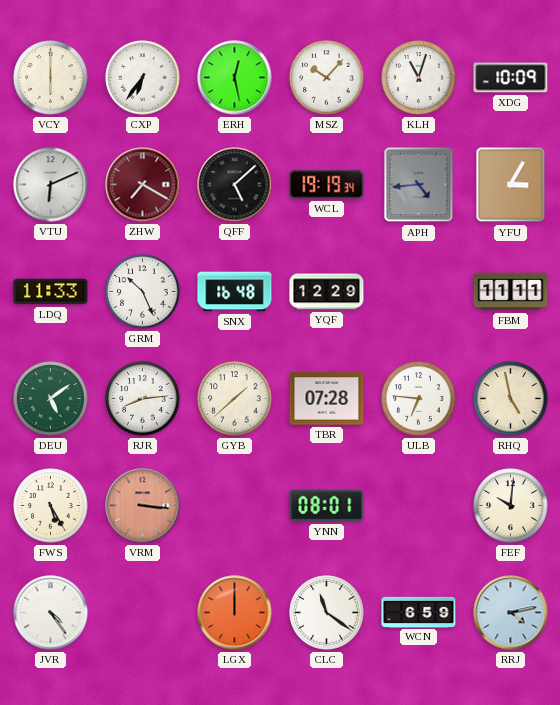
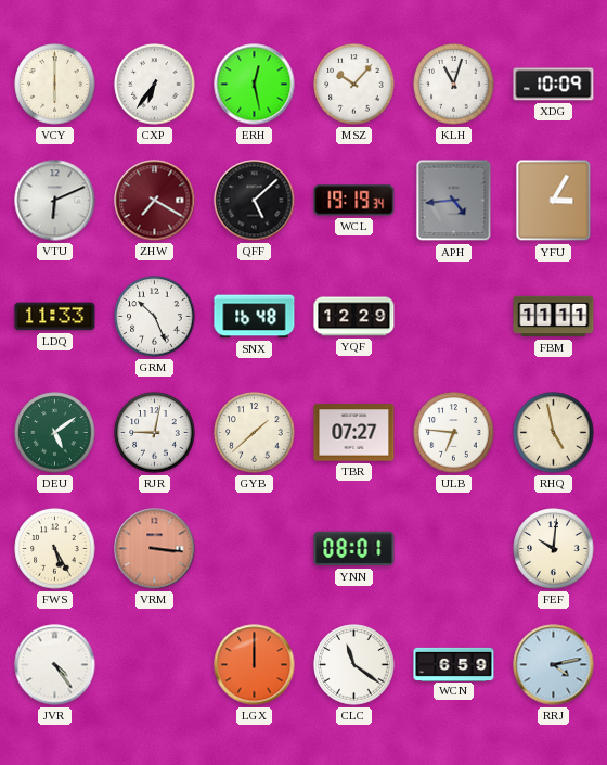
RJR: 8:14 -> 9:02 (155, 433)
TBR: 07:28 -> 07:27 (354, 433)
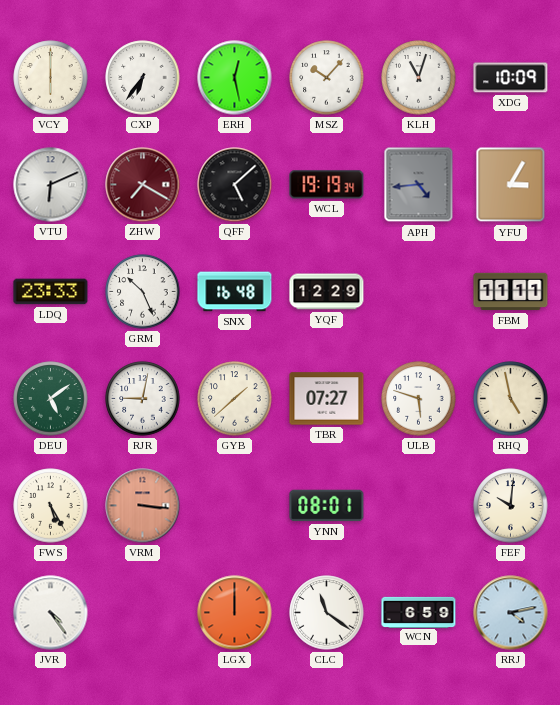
LDQ: 11:33 -> 23:33 (51, 292)
ULB: 6:46 -> 5:48 (419, 399)
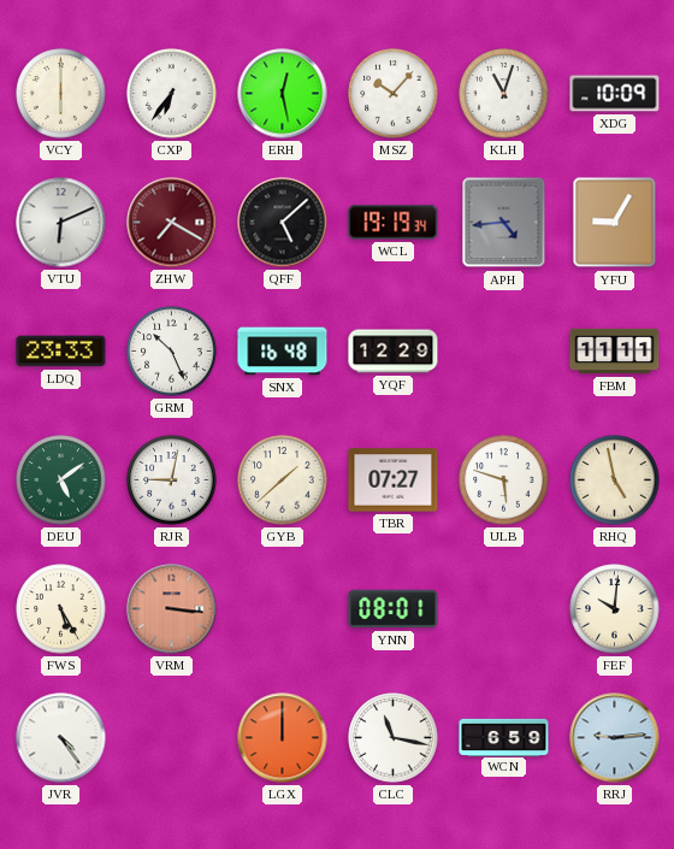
YFU: 3:05 -> 9:05 (615, 223)
CLC: 11:21 -> 11:17 (394, 738)
RRJ: 4:13 -> 9:14 (615, 738)
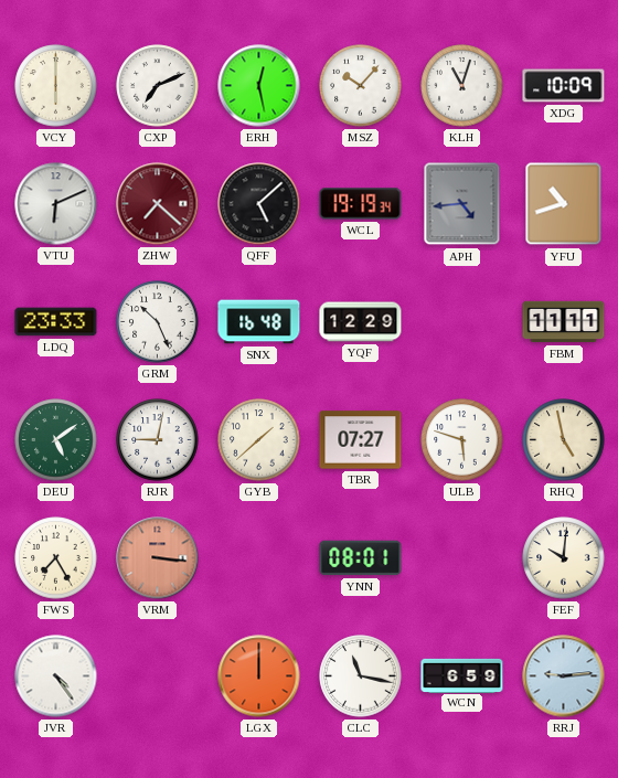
CXP: 6:36 -> 7:11 (158, 86)
ZHW: 7:20 -> 7:22 (158, 204)
YFU: 9:05 -> 10:42 (564, 204)
FWS: 5:25 -> 7:25 (56, 558)
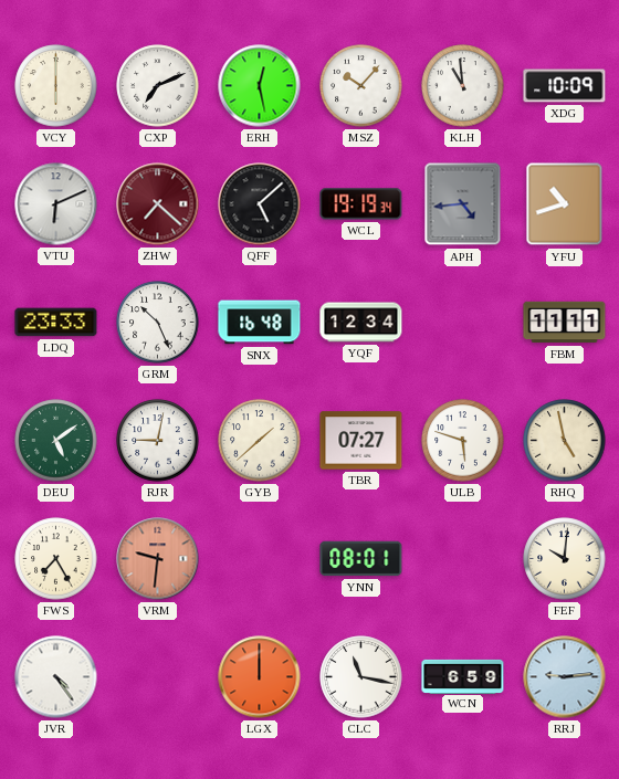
KLH: 11:03 -> 10:59 (463, 86)
YQF: 12:29 -> 12:34 (361, 323)
VRM: 3:16 -> 9:31 (158, 559)
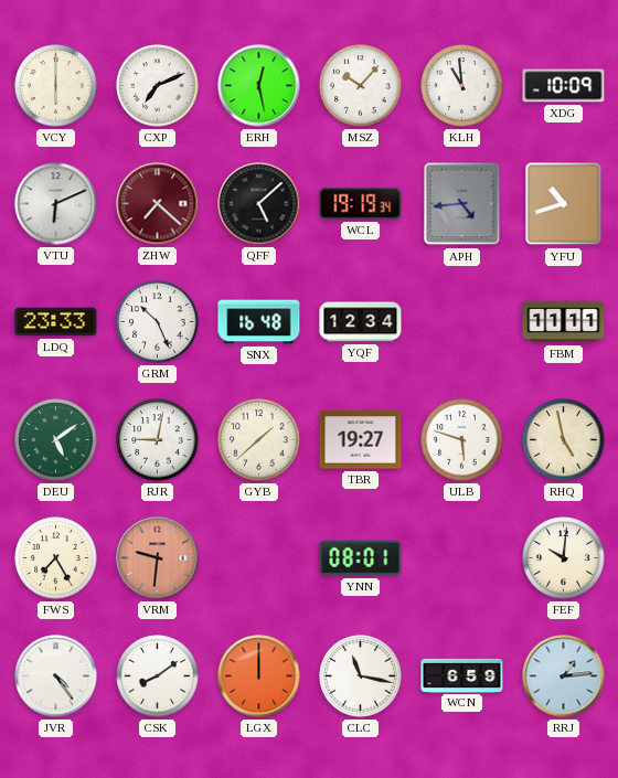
TBR: 07:27 -> 19:27 (361, 440)
CSK: none -> 8:09 (158, 676)
RRJ: 9:14 -> 1:14 (564, 676)
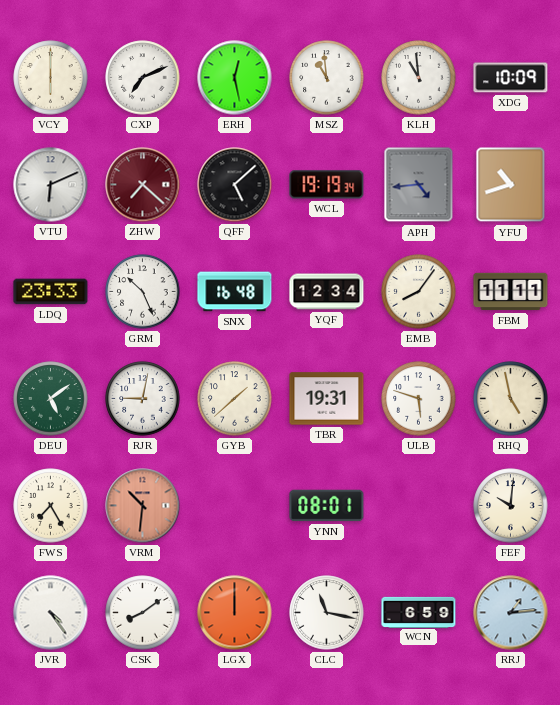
MSZ: 10:07 -> 10:59 (327, 78)
EMB: none -> 8:06 (419, 292)
TBR: 19:27 -> 19:31 (327, 399)
VRM: 9:31 -> 10:31 (143, 506)
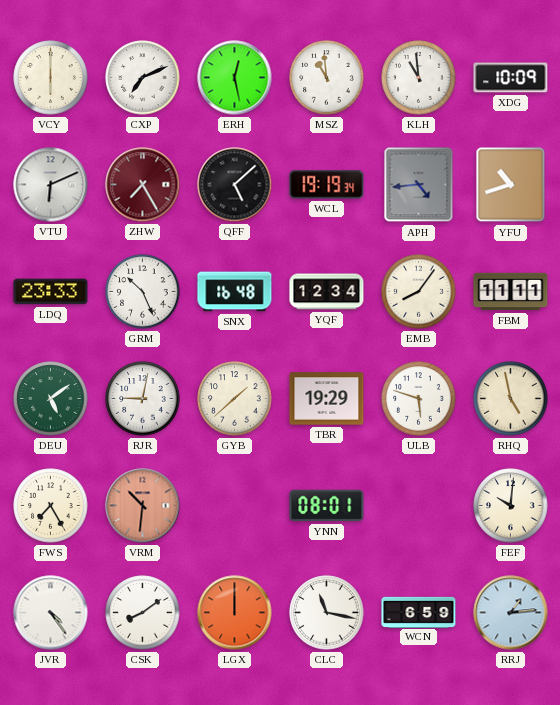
ZHW: 7:22 -> 7:25 (143, 185)
TBR: 19:31 -> 19:29 (327, 399)
